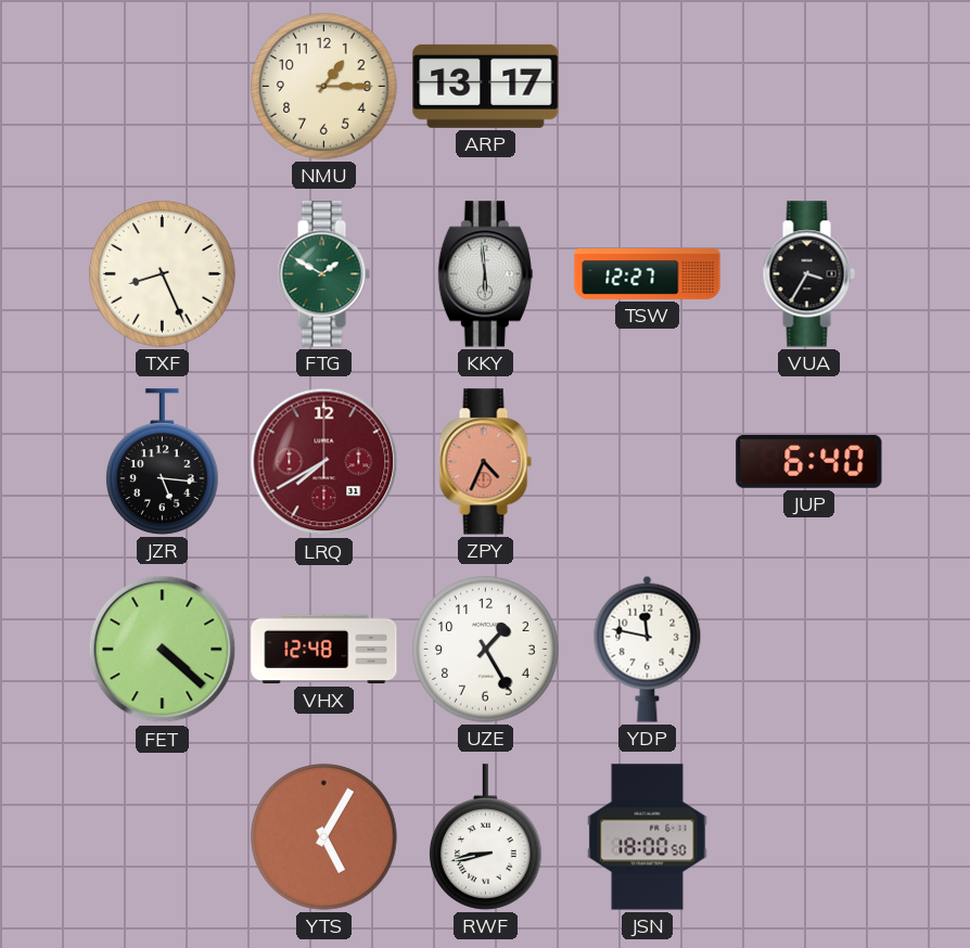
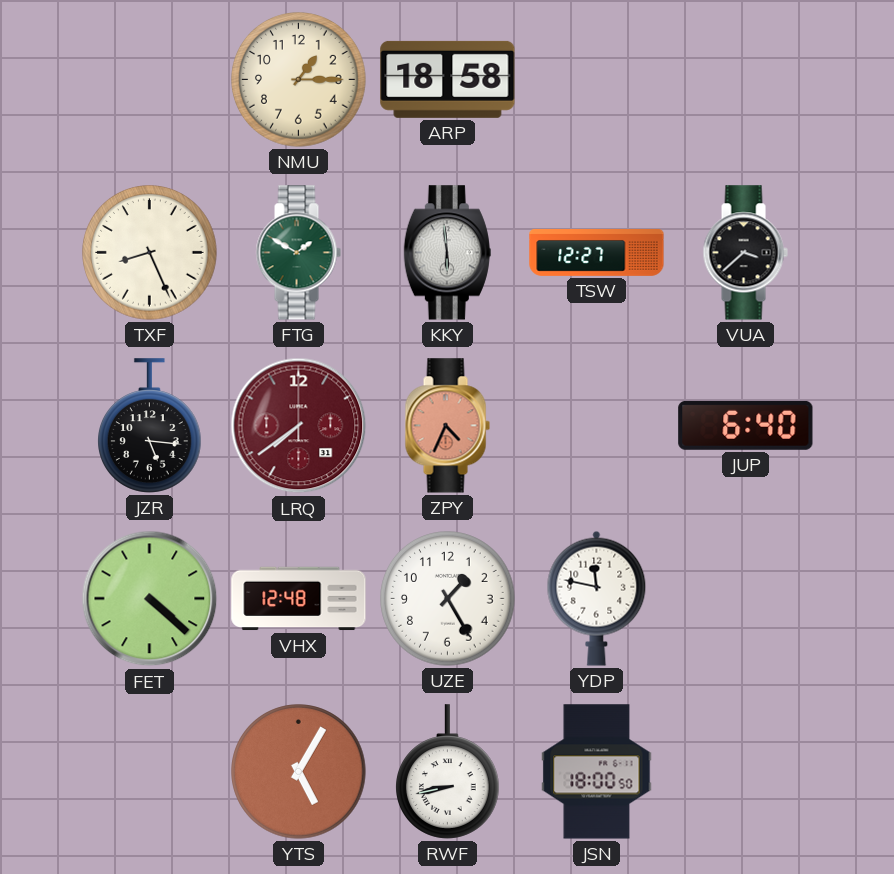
ARP: 13:17 -> 18:58 (448, 79)
VUA: 3:35 -> 3:38 (745, 253)
LRQ: 7:40 -> 7:39 (299, 426)
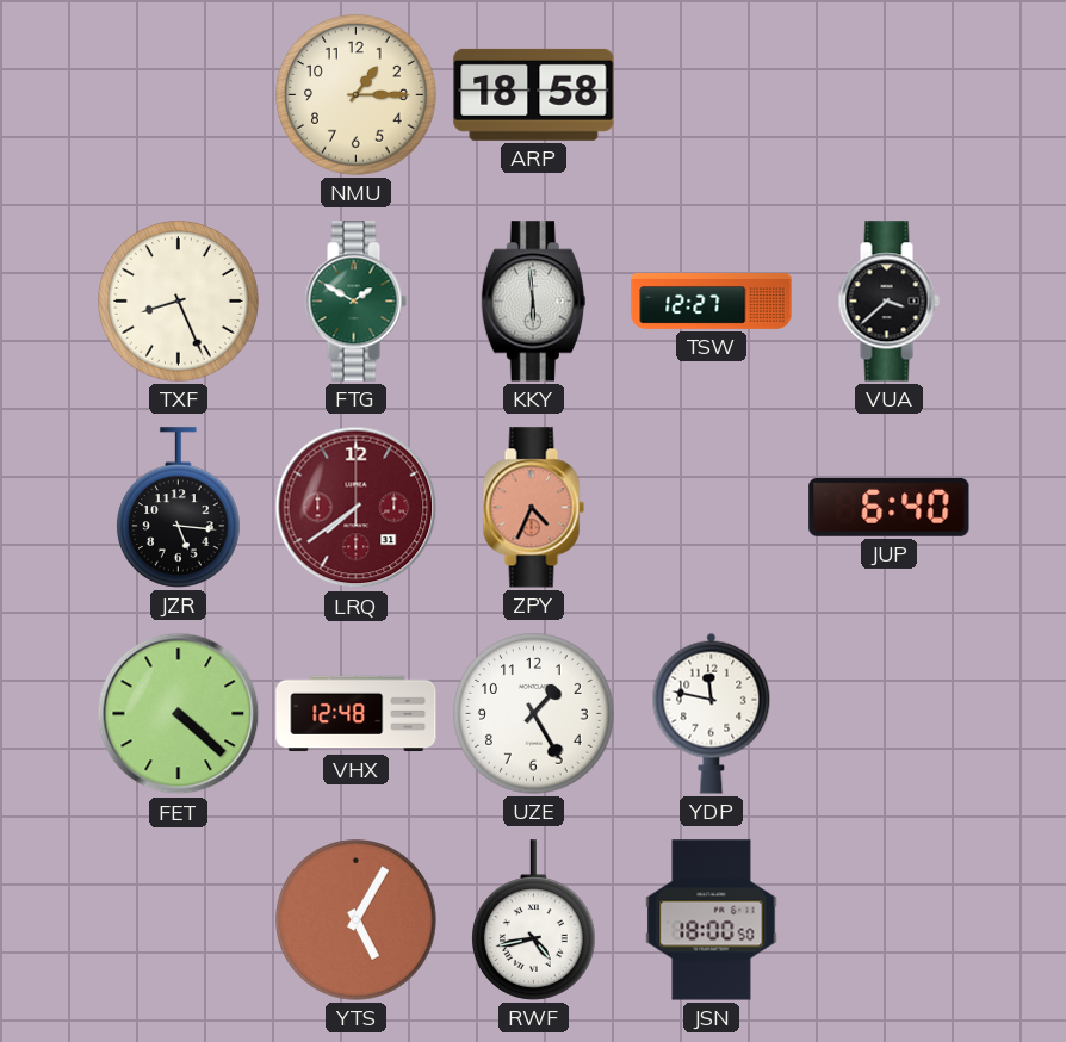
RWF: 8:43 -> 4:43 (534, 920)
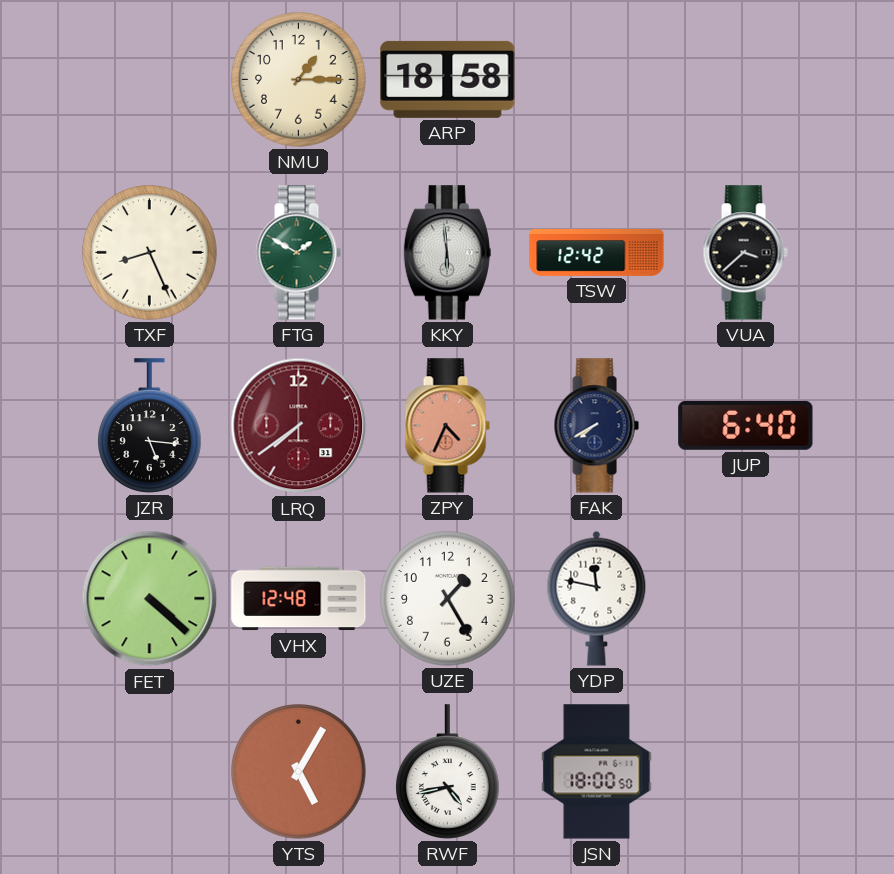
TSW: 12:27 -> 12:42 (597, 253)
FAK: none -> 7:40 (596, 426)
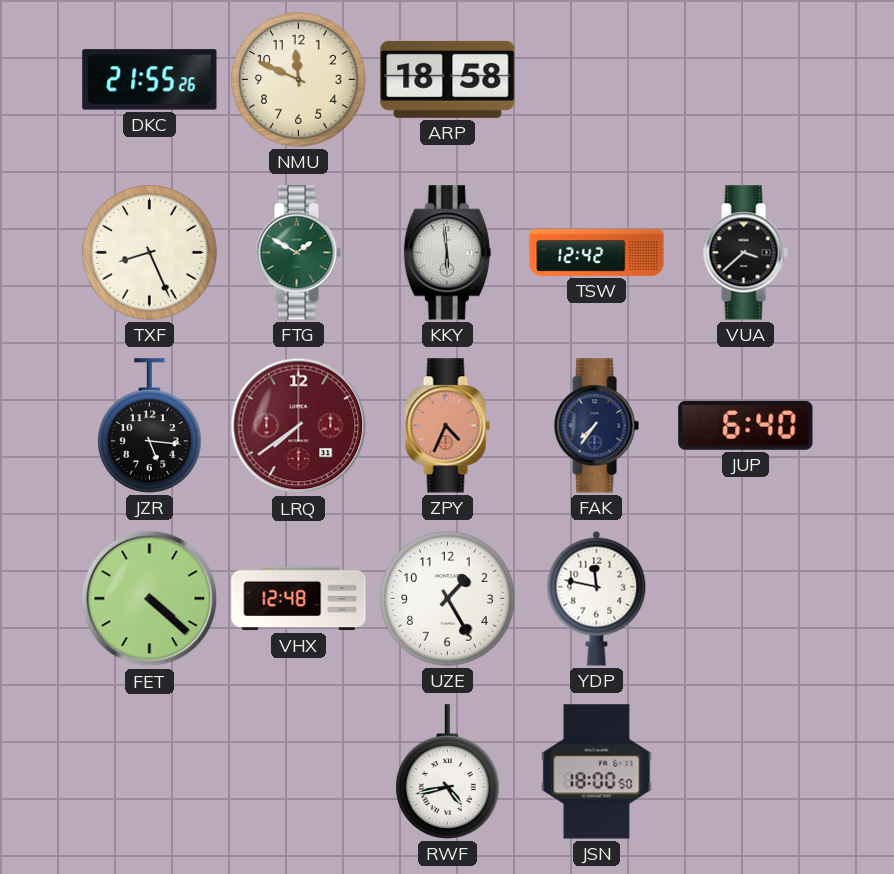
DKC: none -> 21:55 (150, 80)
NMU: 1:15 -> 11:49 (299, 80)
FAK: 7:40 -> 7:36 (596, 426)
YTS: 5:05 -> none (299, 772)
